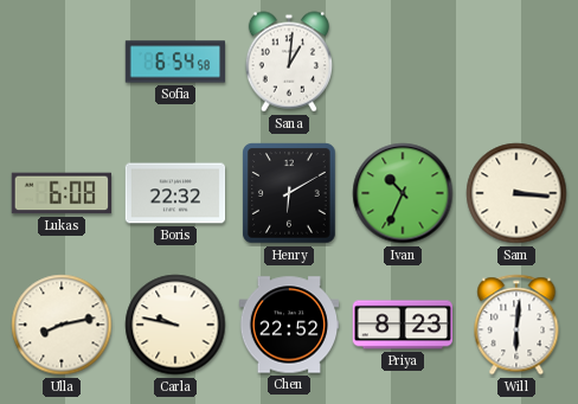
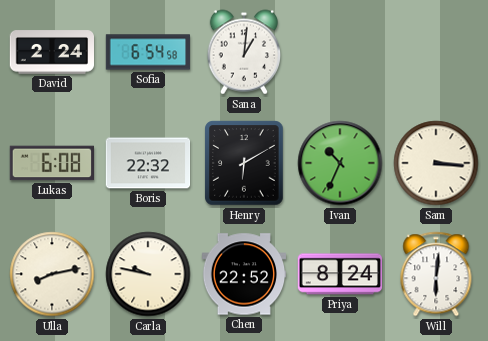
David: none -> 2:24 (52, 52)
Priya: 8:23 -> 8:24 (339, 274)
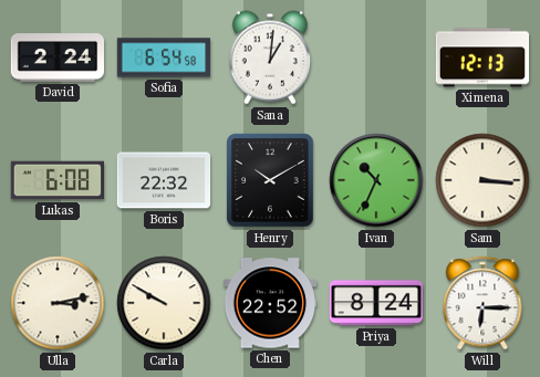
Ximena: none -> 12:13 (482, 57)
Henry: 6:10 -> 10:10 (270, 180)
Ulla: 8:13 -> 3:13 (58, 303)
Carla: 9:47 -> 9:50 (164, 303)
Will: 6:01 -> 6:15 (482, 303)
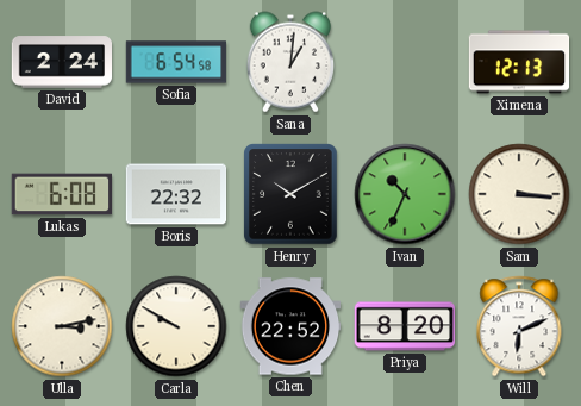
Priya: 8:24 -> 8:20 (404, 326)
Will: 6:15 -> 6:11 (519, 326)
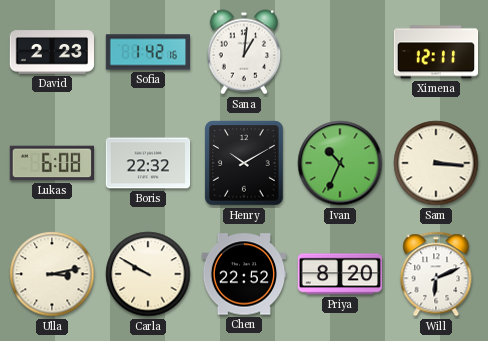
David: 2:24 -> 2:23 (52, 52)
Sofia: 6:54 -> 1:42 (148, 52)
Ximena: 12:13 -> 12:11 (436, 52)
